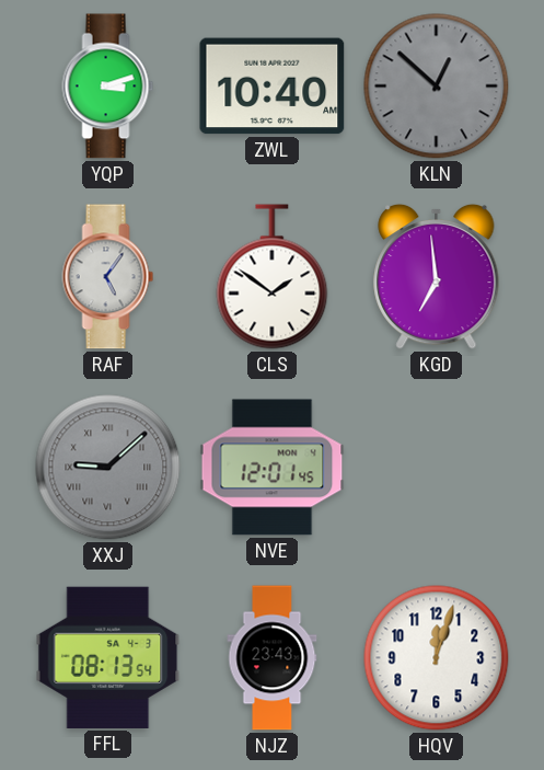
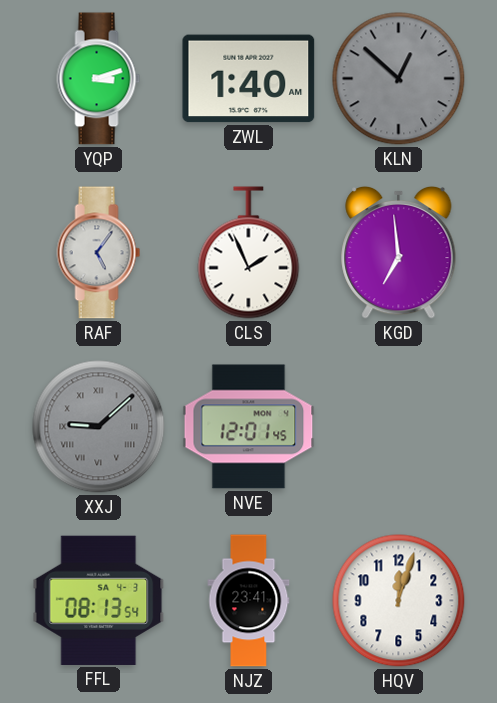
ZWL: 10:40 -> 1:40 (249, 79)
CLS: 1:51 -> 1:56 (249, 253)
NJZ: 23:43 -> 23:41 (249, 601)
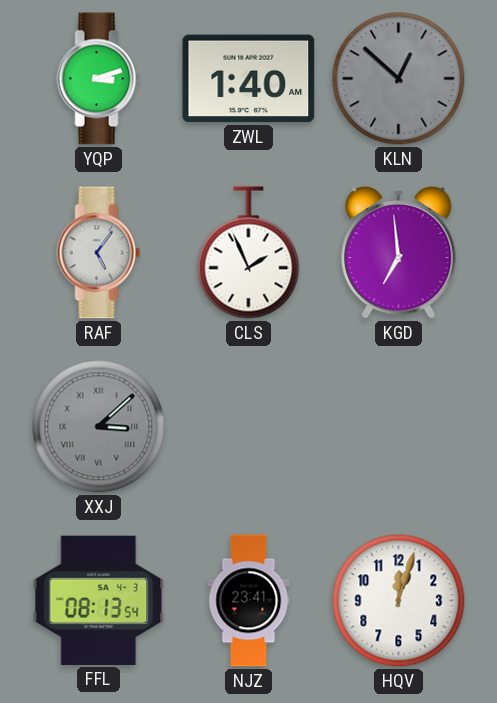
XXJ: 9:08 -> 3:08 (99, 427)
NVE: 12:01 -> none (249, 427)
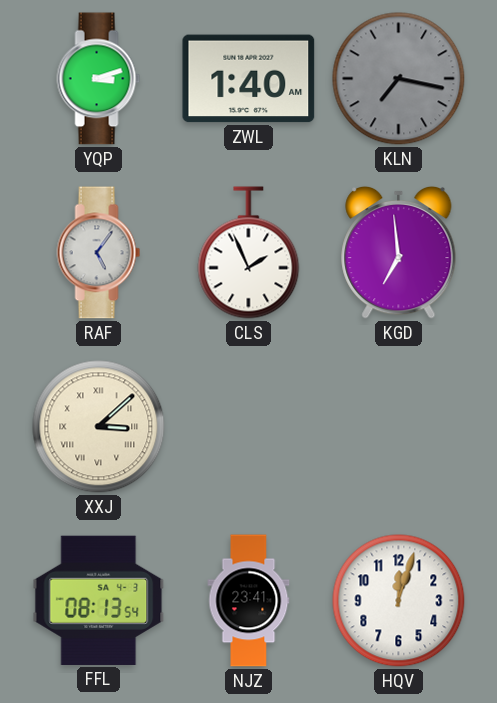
KLN: 12:52 -> 7:17 (399, 79)
XXJ dial: grey -> cream (99, 427)
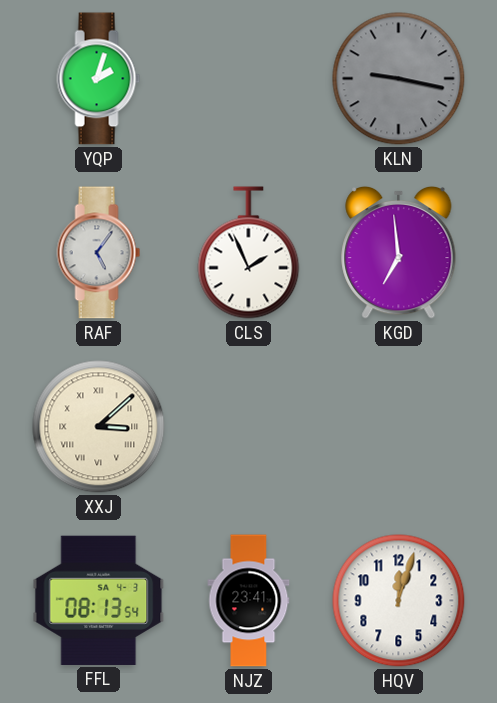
YQP: 3:12 -> 2:03 (99, 79)
ZWL: 1:40 -> none (249, 79)
KLN: 7:17 -> 9:17 (399, 79)
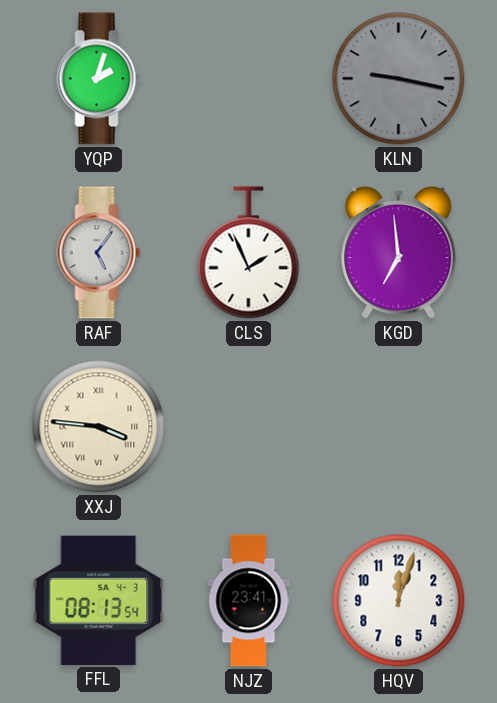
XXJ: 3:08 -> 3:46 (99, 427)
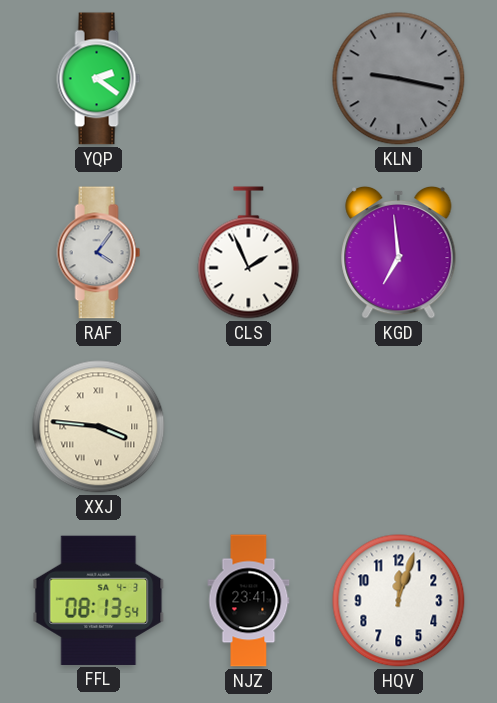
YQP: 2:03 -> 2:21 (99, 79)
RAF: 5:06 -> 4:06 (99, 253)
